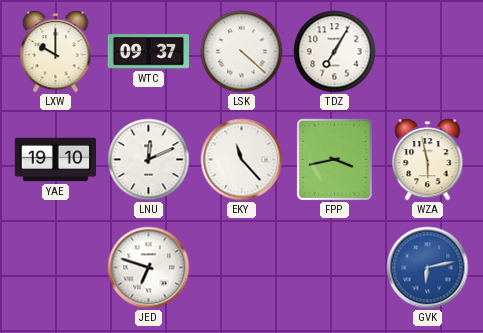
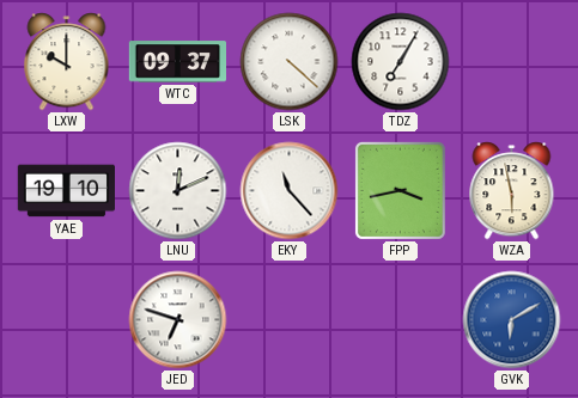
GVK: 6:13 -> 6:10 (512, 320)
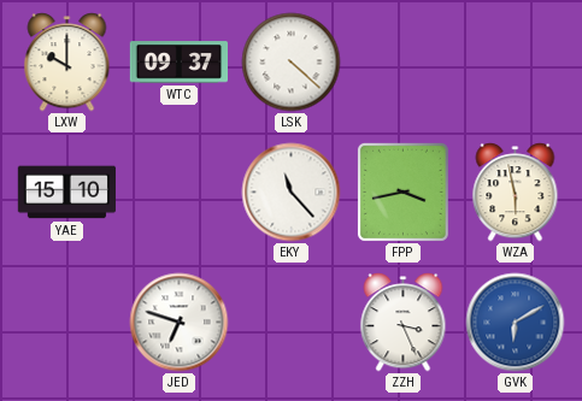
TDZ: 7:05 -> none (401, 62)
YAE: 19:10 -> 15:10 (67, 193)
LNU: 12:11 -> none (178, 191)
ZZH: none -> 3:26 (404, 323)
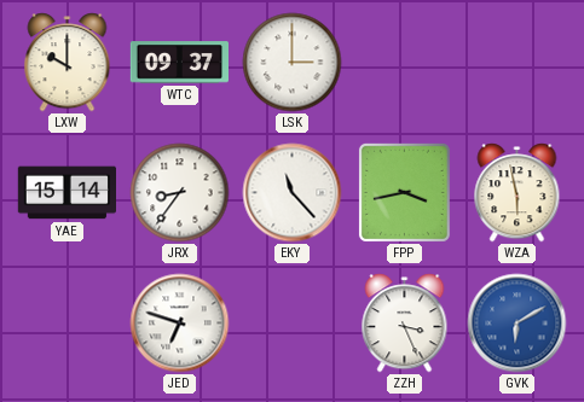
LSK: 4:22 -> 3:00 (293, 63)
YAE: 15:10 -> 15:14 (68, 193)
JRX: none -> 8:36 (180, 193)
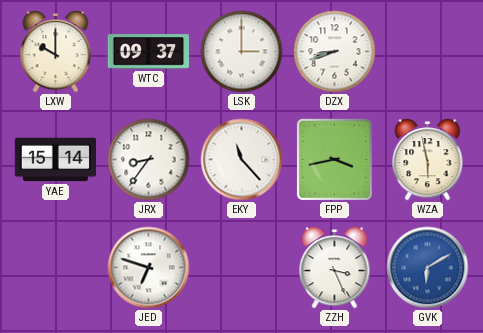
DZX: none -> 8:42 (335, 52)
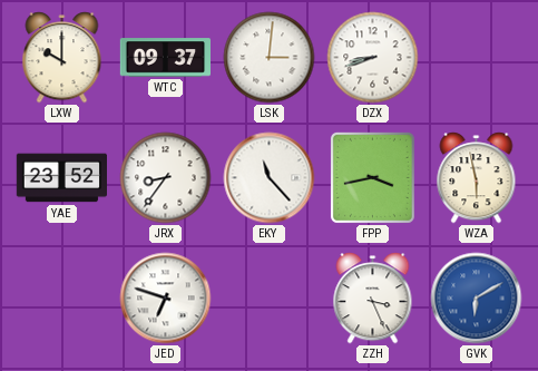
LSK: 3:00 -> 3:01 (270, 58)
YAE: 15:14 -> 23:52 (62, 178)
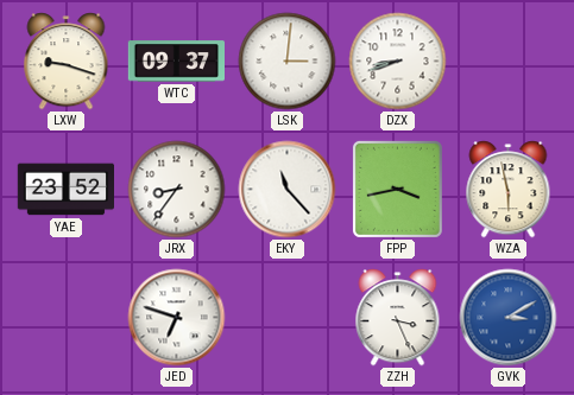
LXW: 10:00 -> 9:18 (67, 62)
GVK: 6:10 -> 3:10 (509, 318)
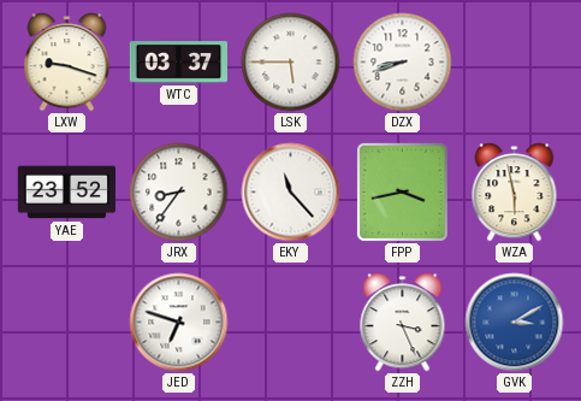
WTC: 09:37 -> 03:37 (179, 63)
LSK: 3:01 -> 5:45 (291, 63)
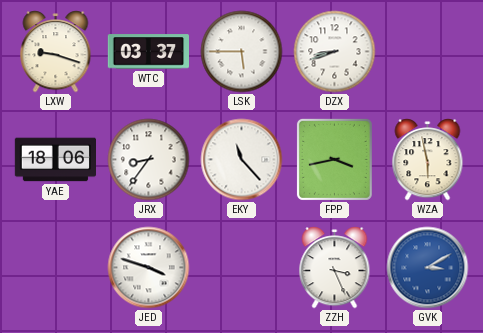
YAE: 23:52 -> 18:06 (56, 160)
JED: 6:48 -> 3:48 (149, 268)
